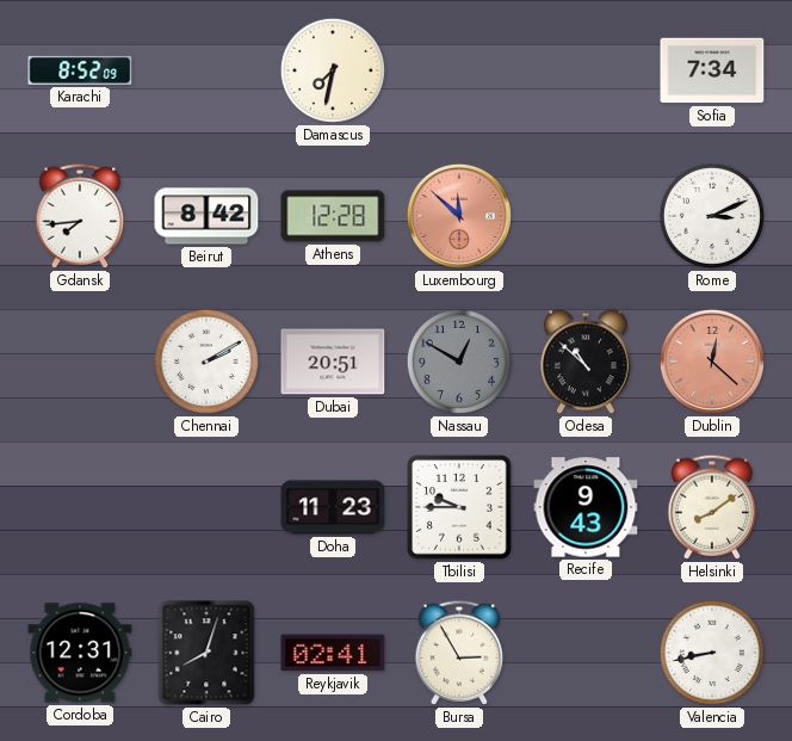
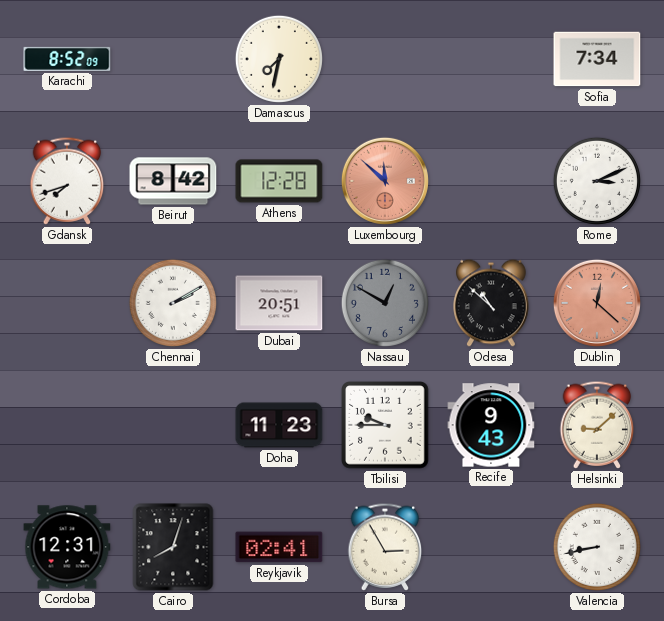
Gdansk: 7:44 -> 7:42 (67, 181)
Helsinki: 8:09 -> 9:08 (597, 425)
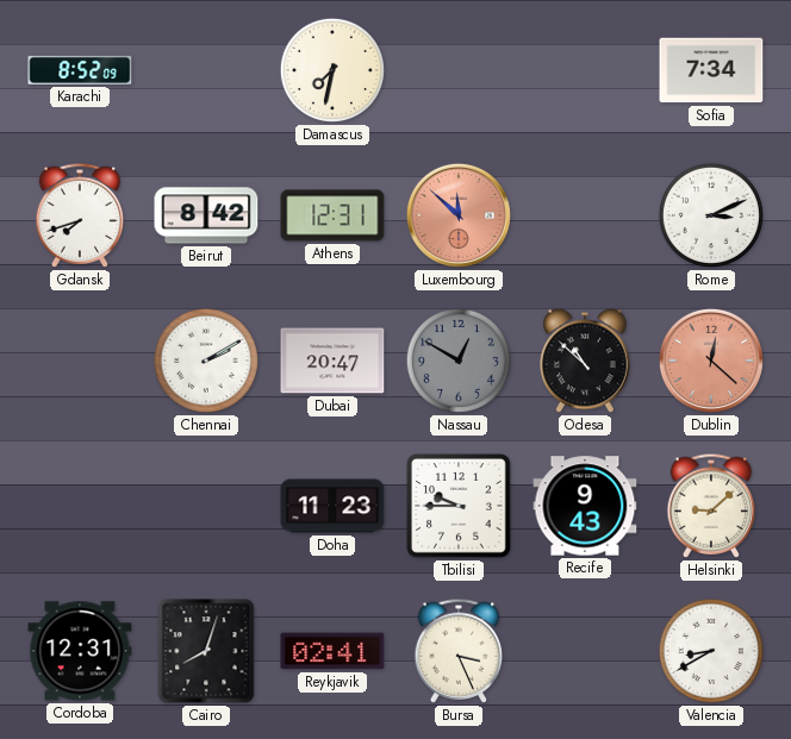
Athens: 12:28 -> 12:31 (332, 215)
Dubai: 20:51 -> 20:47 (332, 361)
Bursa: 2:55 -> 3:26 (459, 651)
Valencia: 8:43 -> 8:40 (711, 651)
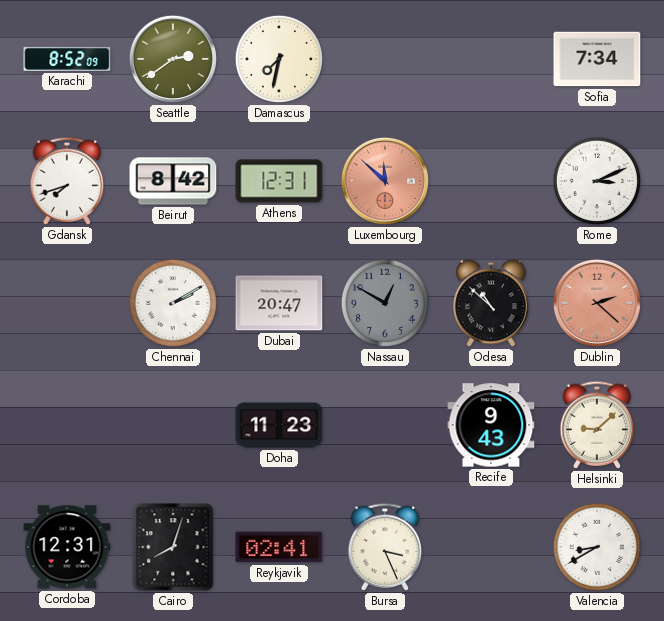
Seattle: none -> 2:39 (173, 59)
Dublin: 12:22 -> 2:22 (597, 303)
Tbilisi: 9:45 -> none (460, 507)
